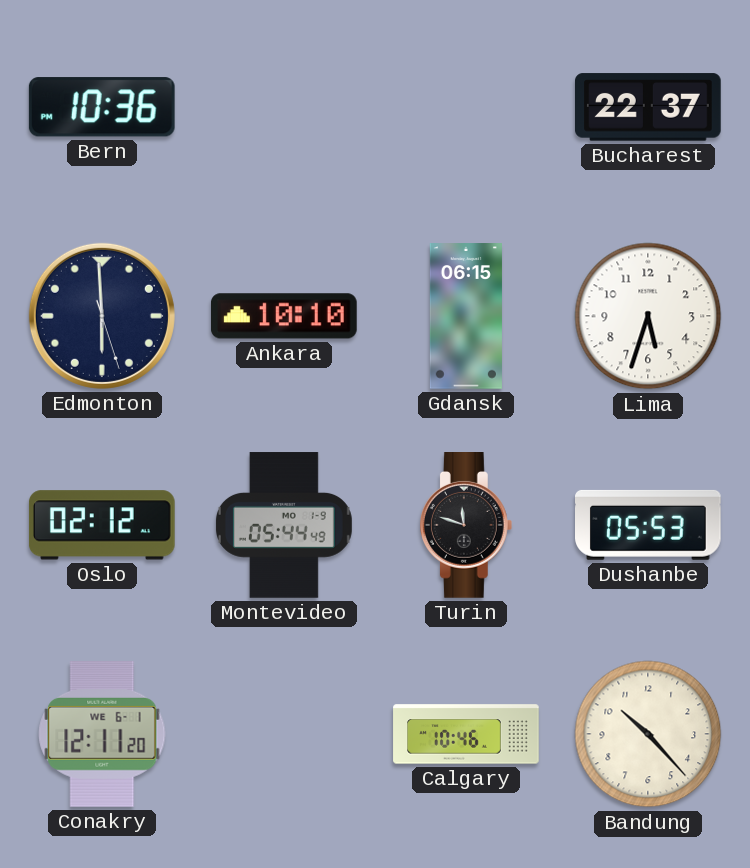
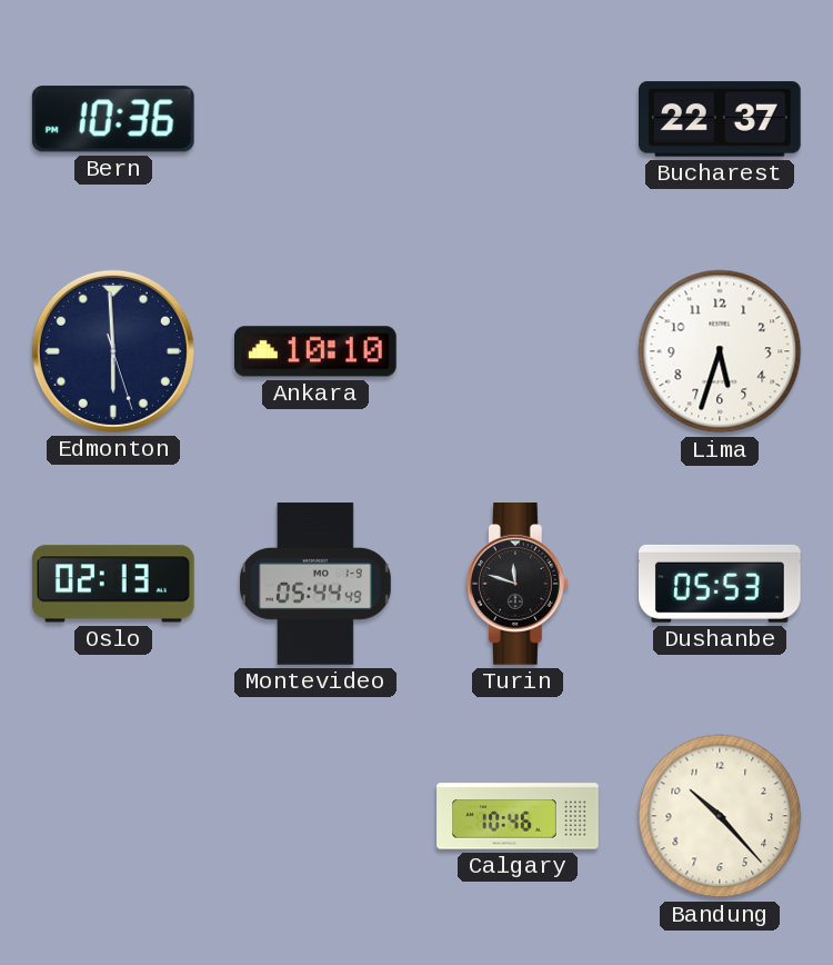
Gdansk: 06:15 -> none (466, 316)
Oslo: 02:12 -> 02:13 (113, 584)
Conakry: 12:11 -> none (102, 735)
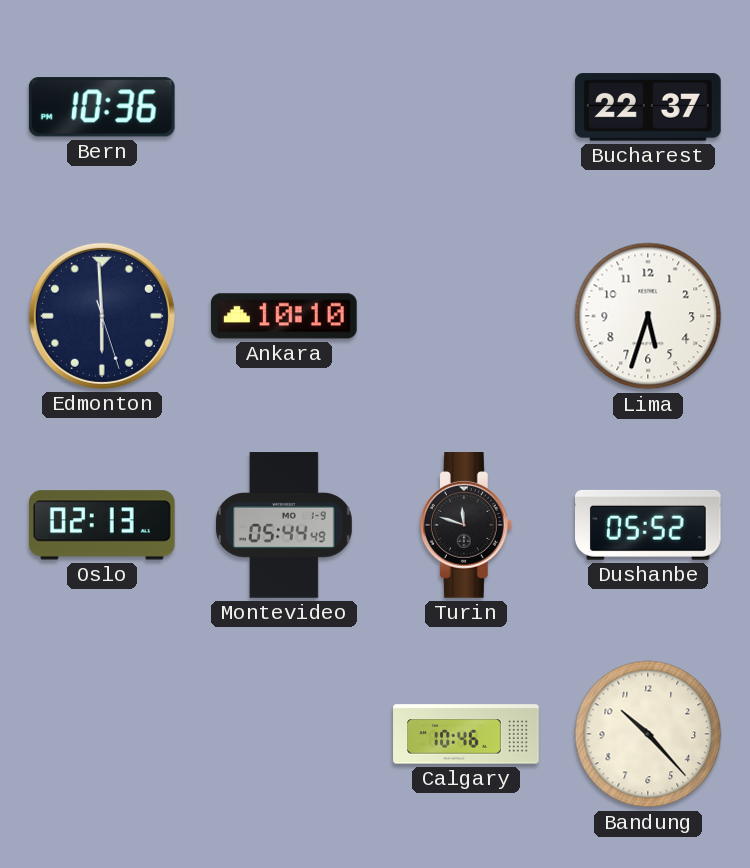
Dushanbe: 05:53 -> 05:52 (649, 525)
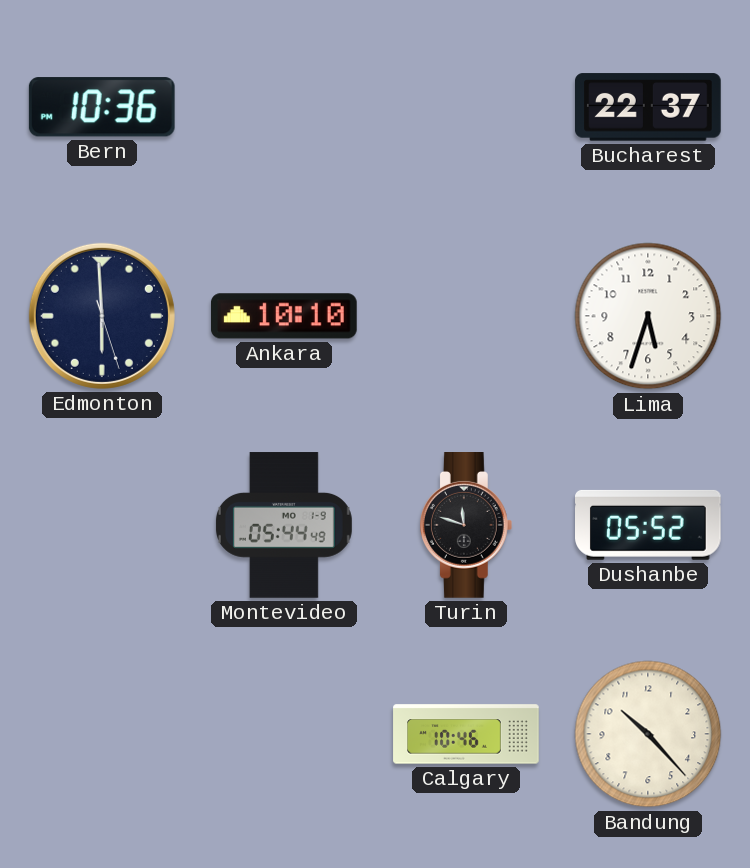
Oslo: 02:13 -> none (102, 525)
